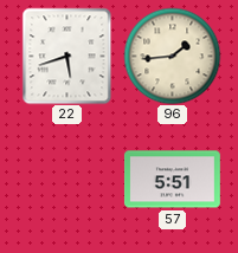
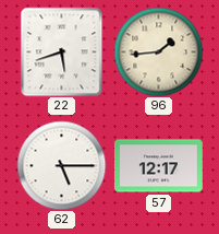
62: none -> 5:15 (61, 165)
57: 5:51 -> 12:17 (158, 166)
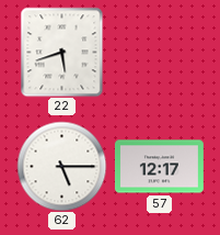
96: 1:44 -> none (158, 51)
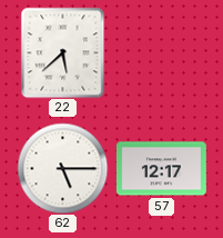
22: 5:42 -> 5:38 (63, 52)
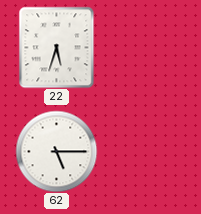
22: 5:38 -> 5:33 (57, 47)
57: 12:17 -> none (161, 169)
